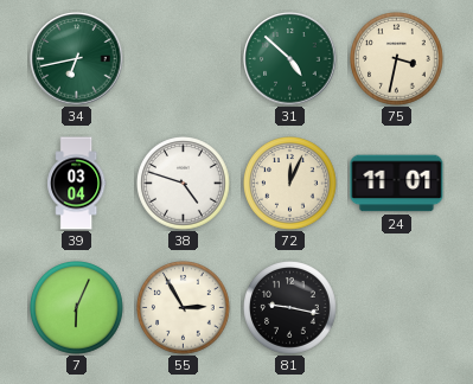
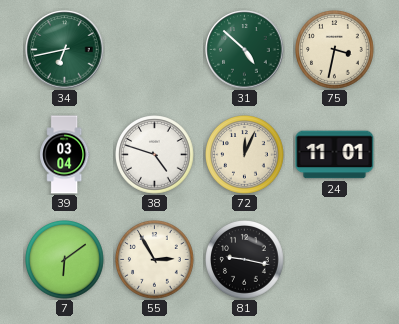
7: 6:04 -> 6:09 (65, 260)
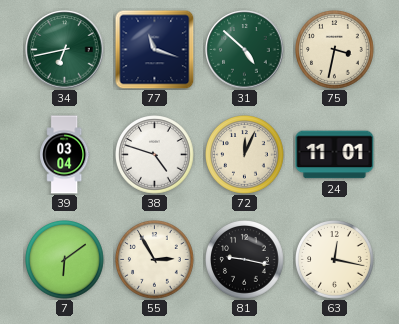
77: none -> 11:18 (154, 49)
63: none -> 12:17 (335, 260)
